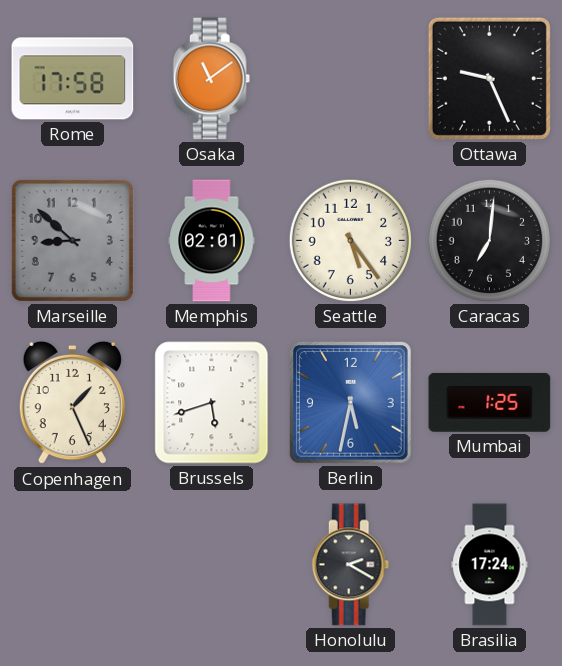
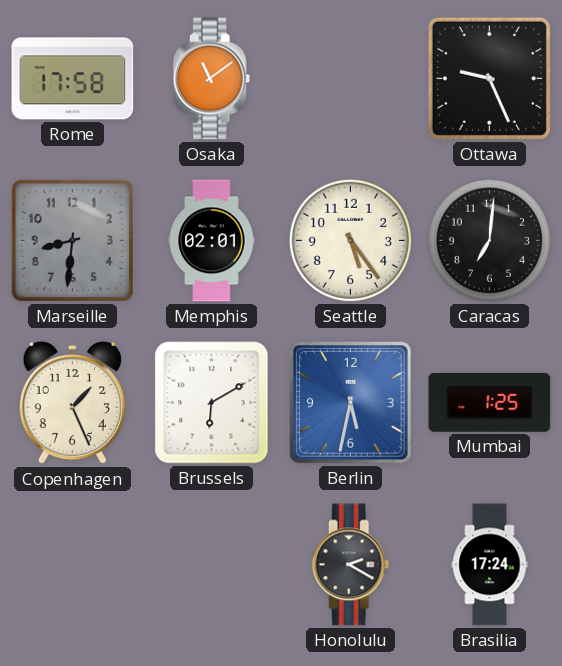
Marseille: 8:52 -> 8:31 (72, 240)
Brussels: 5:42 -> 6:10 (212, 403)
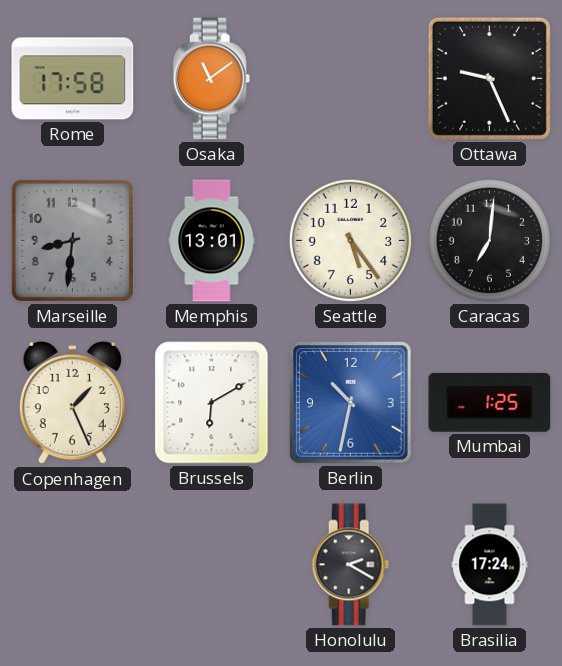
Memphis: 02:01 -> 13:01 (212, 241)
Berlin: 5:32 -> 10:32 (351, 403)
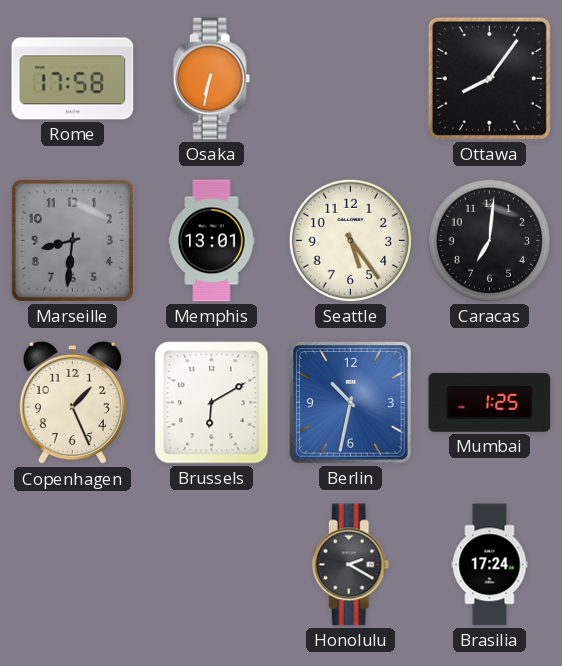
Osaka: 11:09 -> 6:32 (212, 79)
Ottawa: 9:26 -> 8:06 (489, 78)
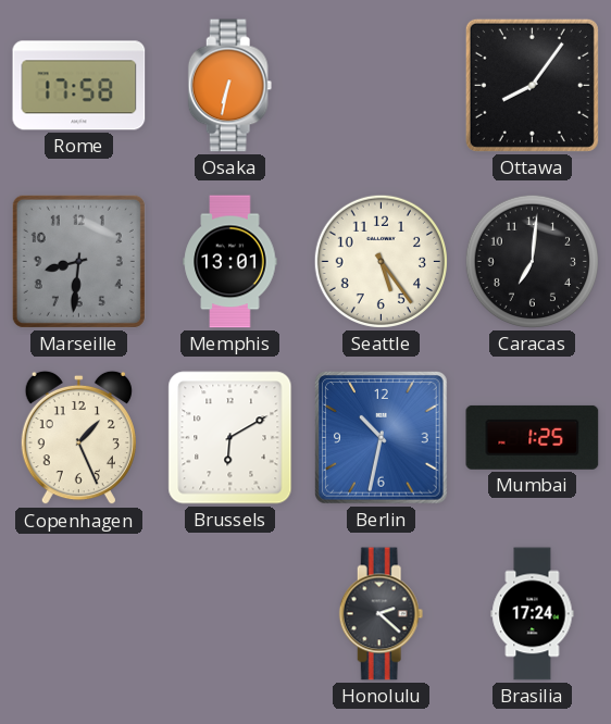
Honolulu: 2:20 -> 2:22 (382, 614)
